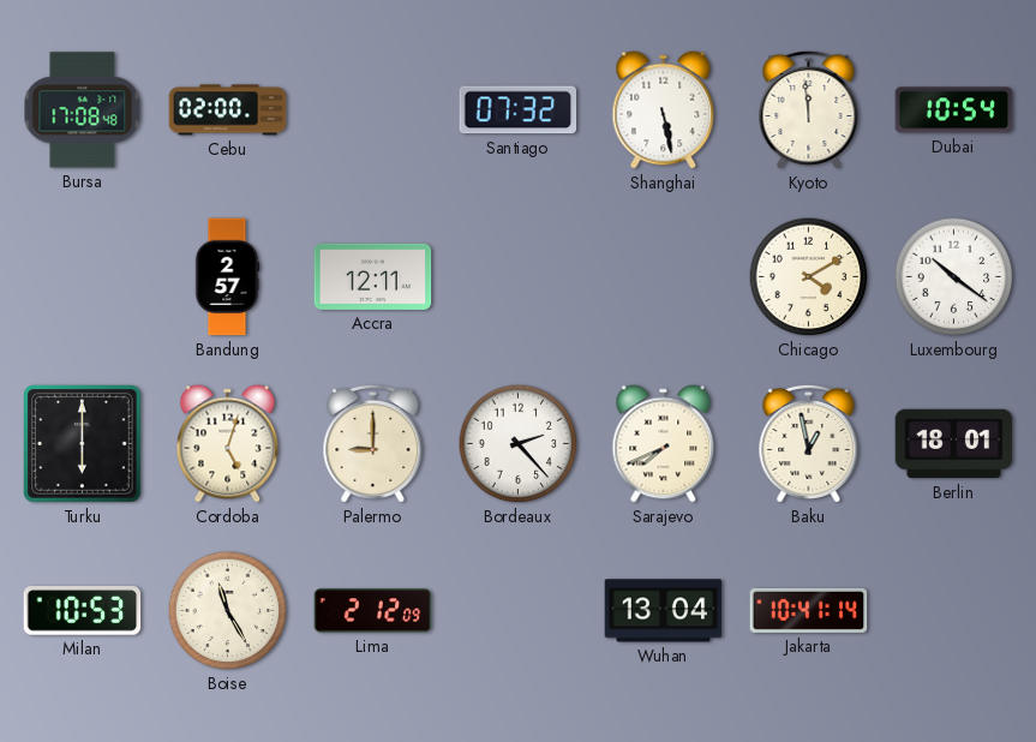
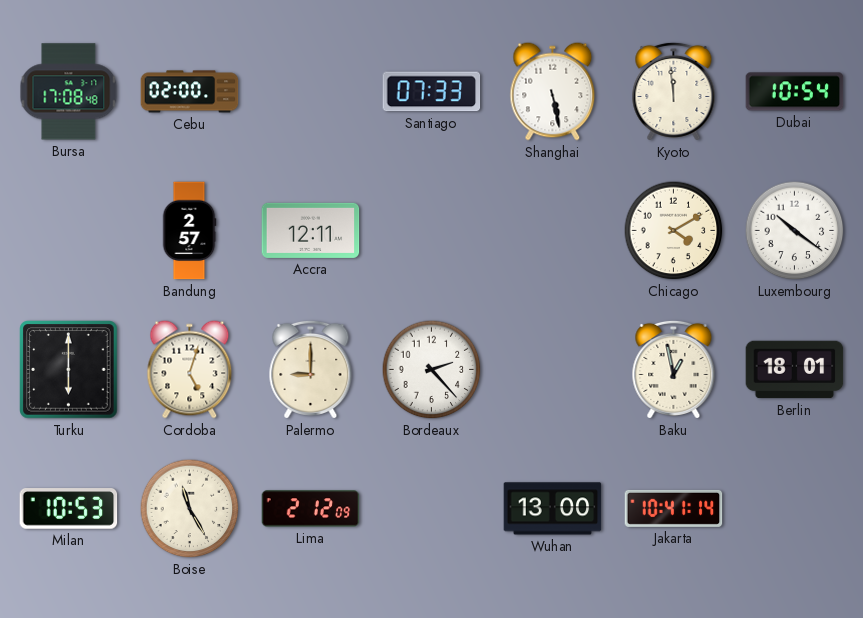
Santiago: 07:32 -> 07:33 (432, 92)
Sarajevo: 7:41 -> none (664, 444)
Wuhan: 13:04 -> 13:00 (553, 509)
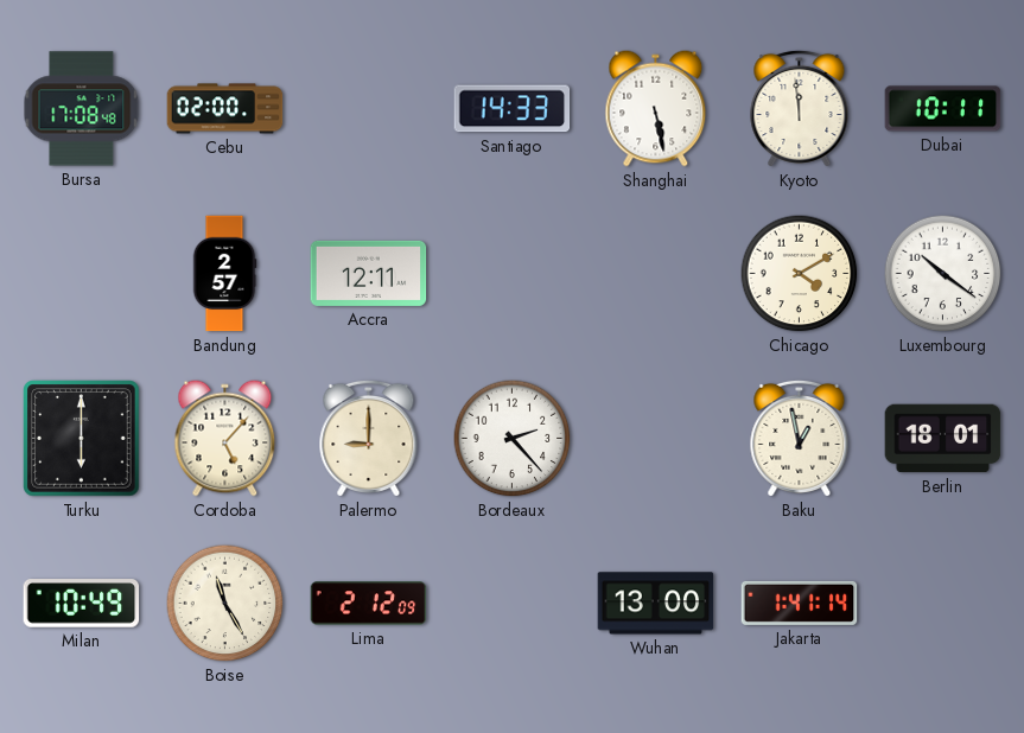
Santiago: 07:33 -> 14:33 (513, 109)
Dubai: 10:54 -> 10:11 (943, 109)
Cordoba: 5:03 -> 5:07 (225, 439)
Milan: 10:53 -> 10:49 (82, 604)
Jakarta: 10:41 -> 1:41 (800, 603)
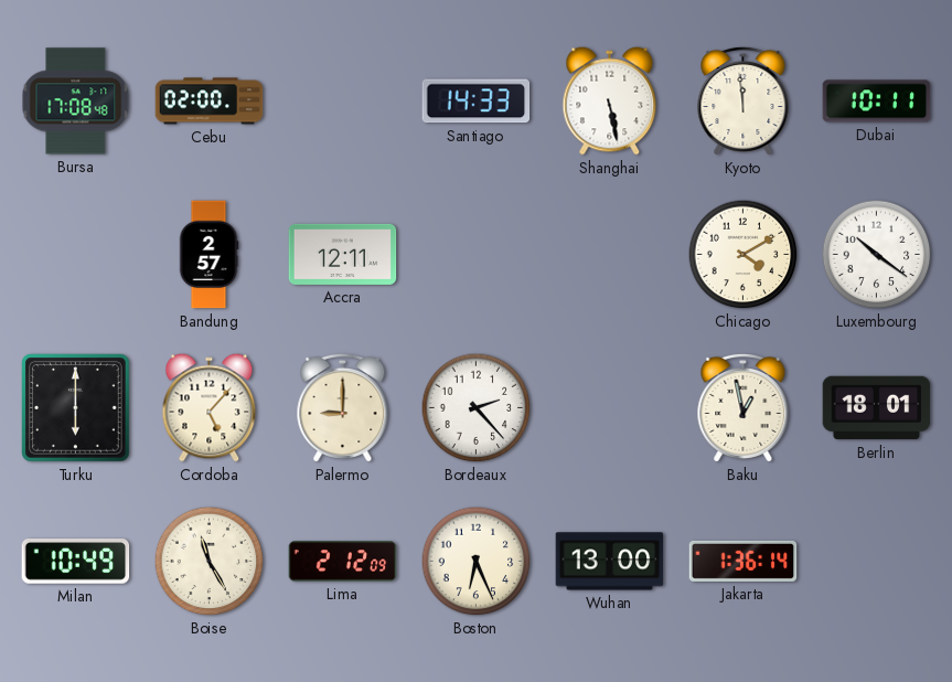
Boston: none -> 6:26 (477, 562)
Jakarta: 1:41 -> 1:36 (744, 561)
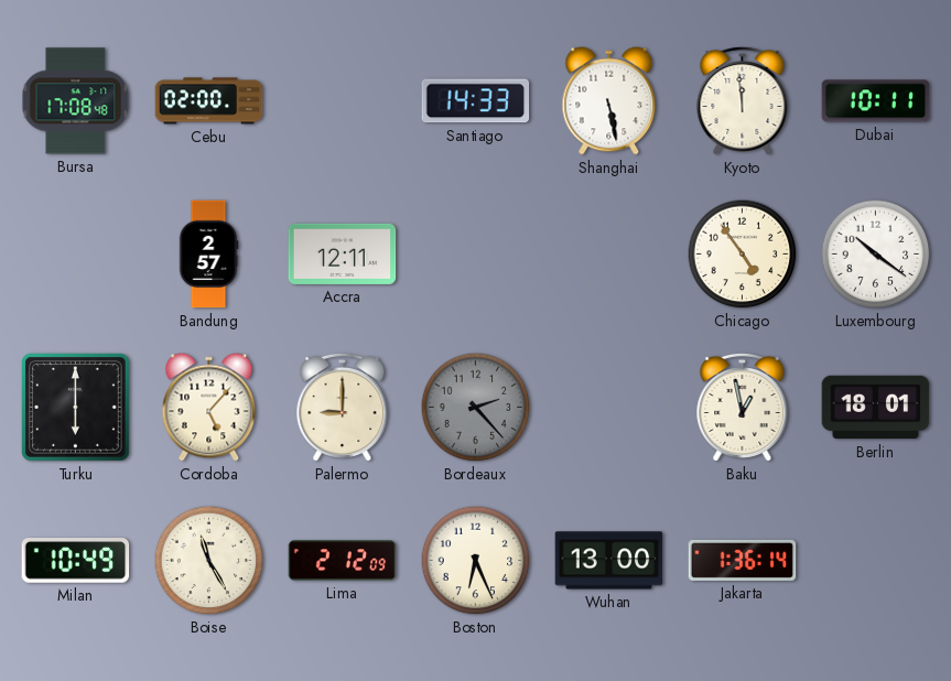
Chicago: 4:10 -> 4:54 (743, 255)
Bordeaux dial: white -> grey (476, 408)
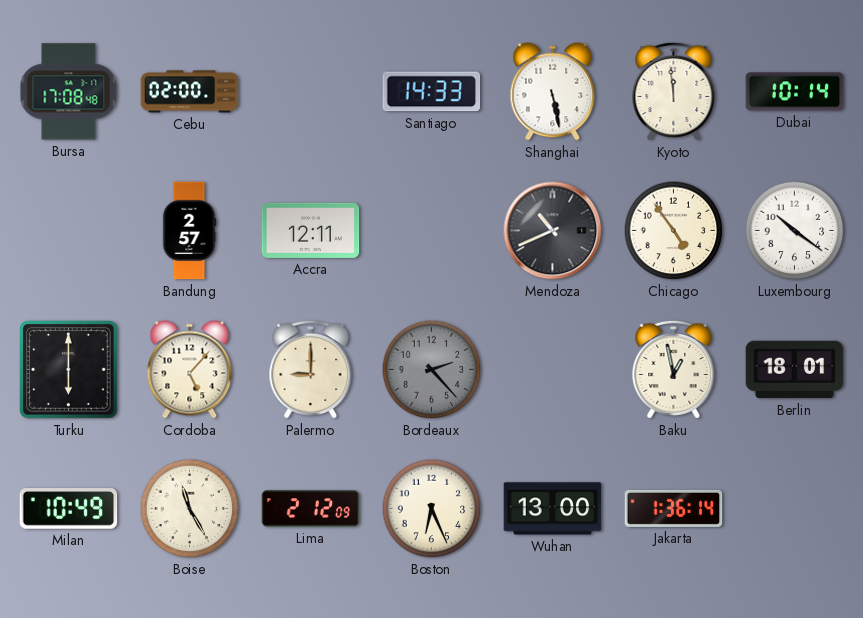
Dubai: 10:11 -> 10:14 (795, 92)
Mendoza: none -> 10:41 (553, 231)
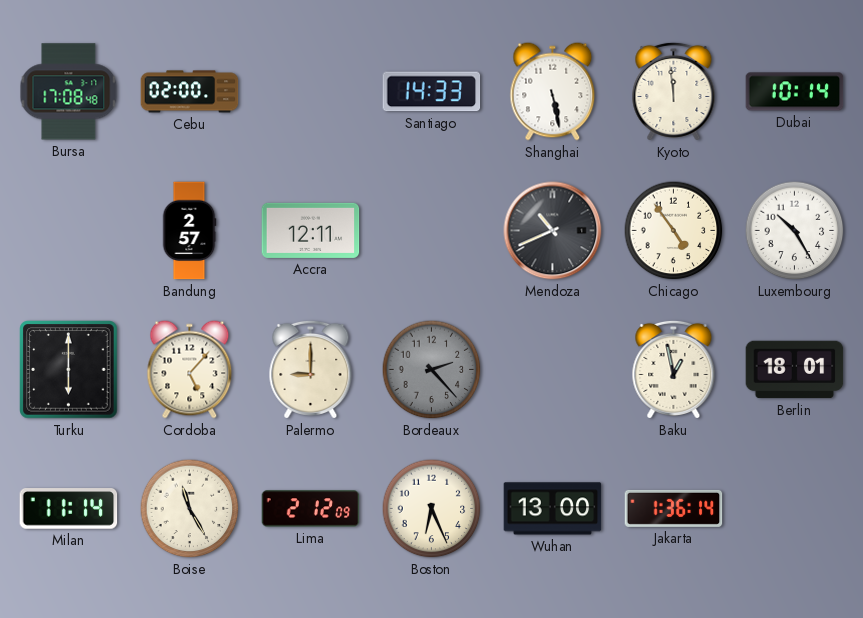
Luxembourg: 10:21 -> 10:25 (795, 231)
Milan: 10:49 -> 11:14 (69, 509)
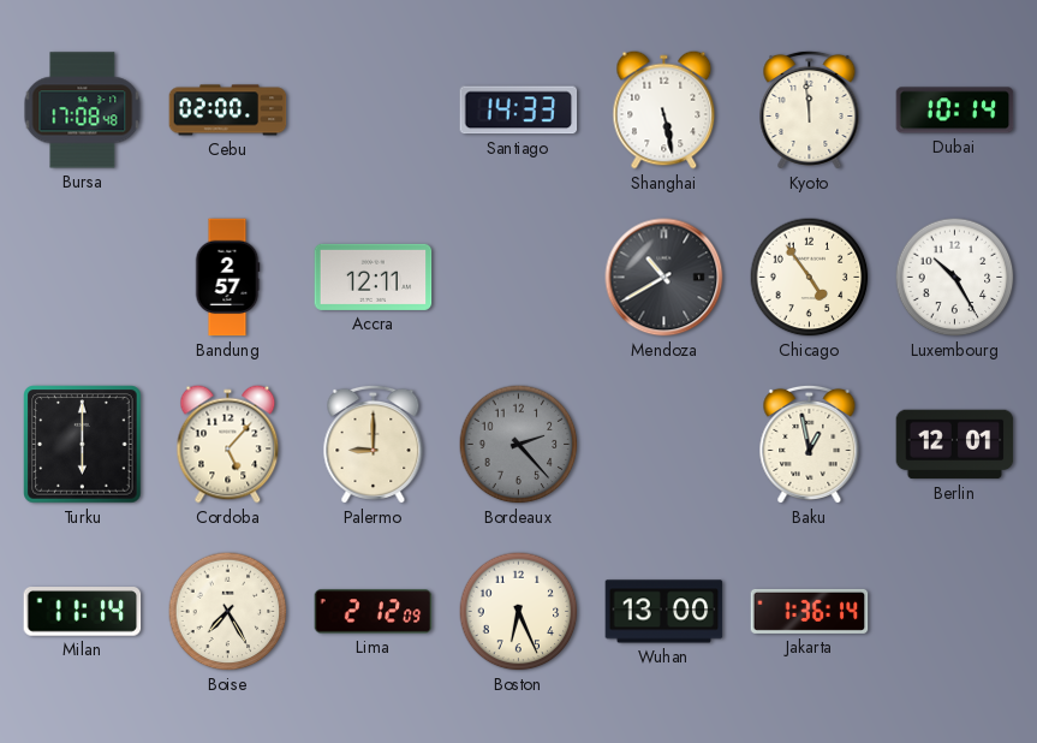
Mendoza: 10:41 -> 10:40 (664, 278)
Berlin: 18:01 -> 12:01 (955, 445)
Boise: 11:25 -> 7:25 (228, 612)
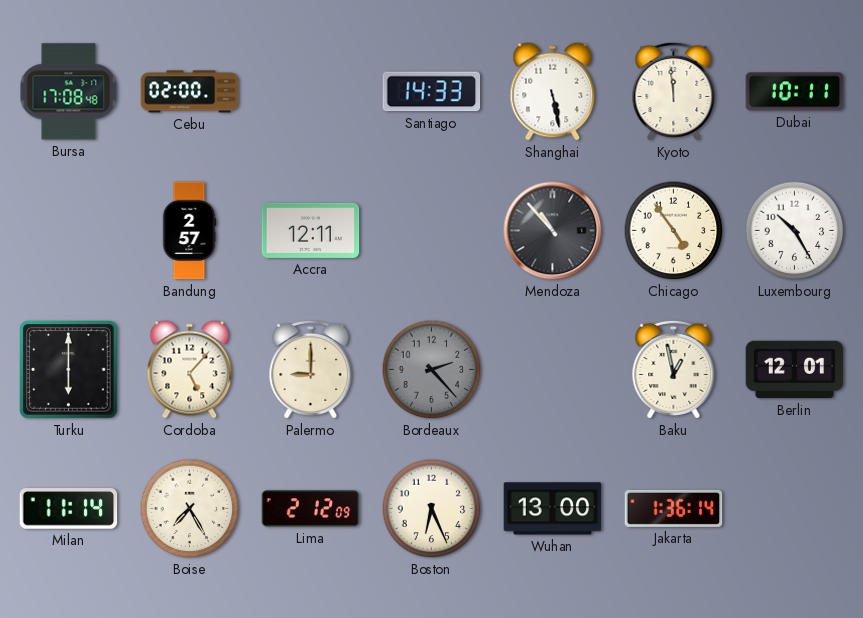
Dubai: 10:14 -> 10:11 (795, 92)
Mendoza: 10:40 -> 10:53 (553, 231)
